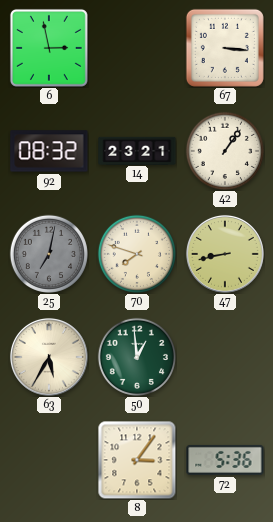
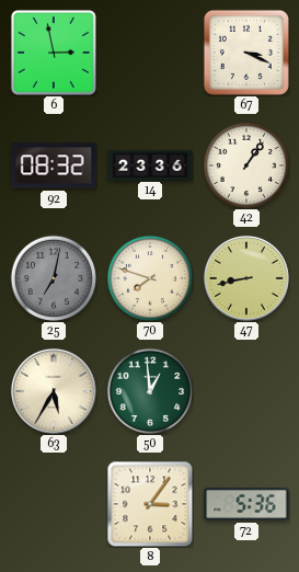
67: 3:16 -> 3:19 (246, 53)
14: 23:21 -> 23:36 (150, 164)
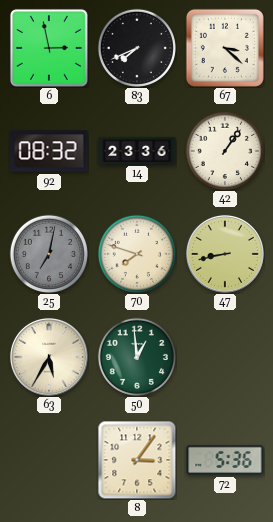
83: none -> 7:41 (137, 48)
67: 3:19 -> 3:22 (225, 48)
